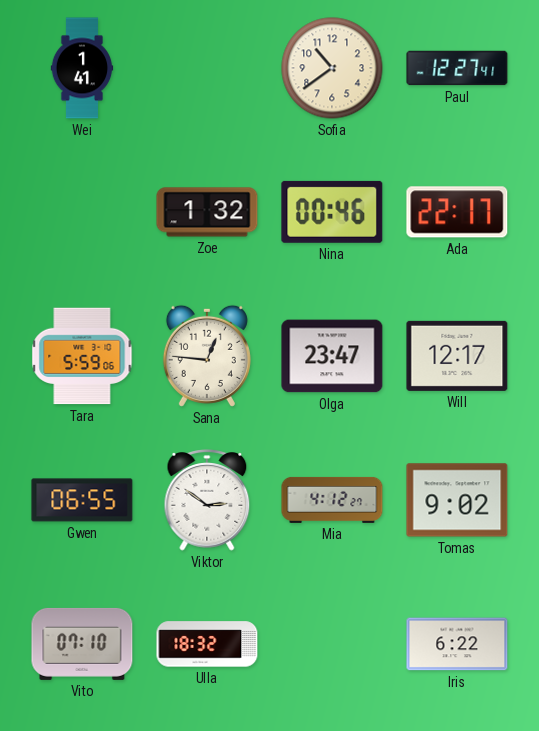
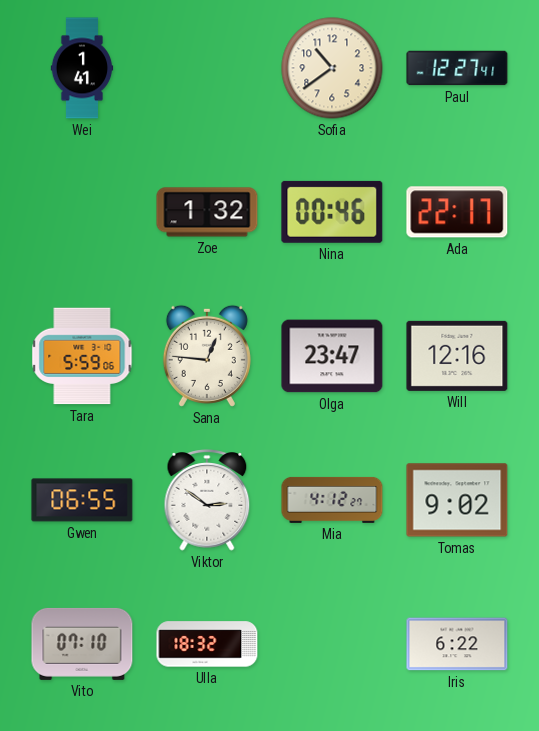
Will: 12:17 -> 12:16 (457, 356)
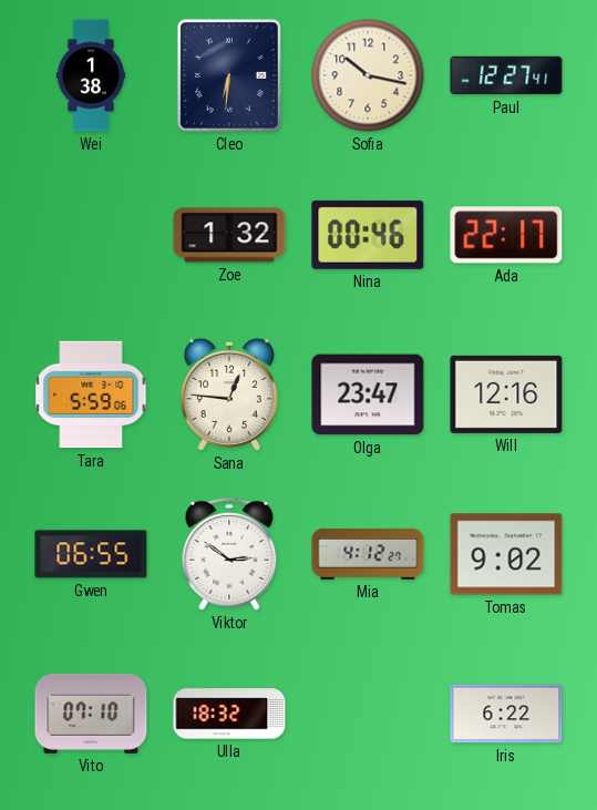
Wei: 1:41 -> 1:38 (91, 75)
Cleo: none -> 6:31 (229, 75)
Sofia: 10:39 -> 10:17 (368, 75)
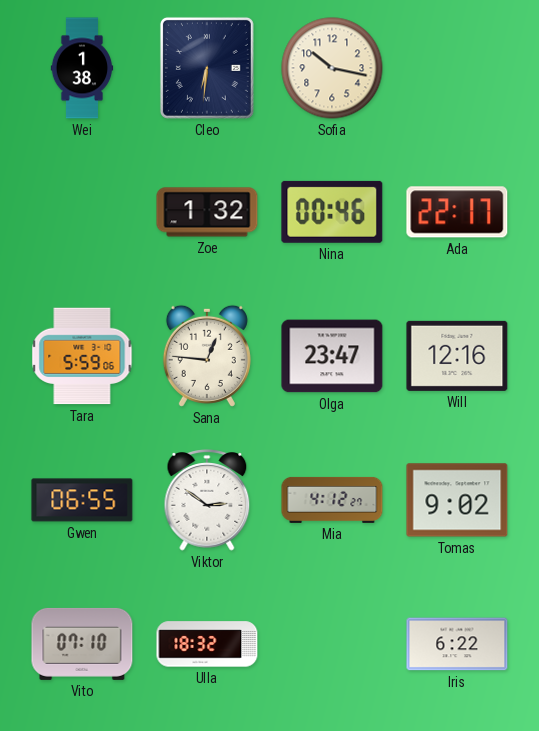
Paul: 12:27 -> none (506, 75)
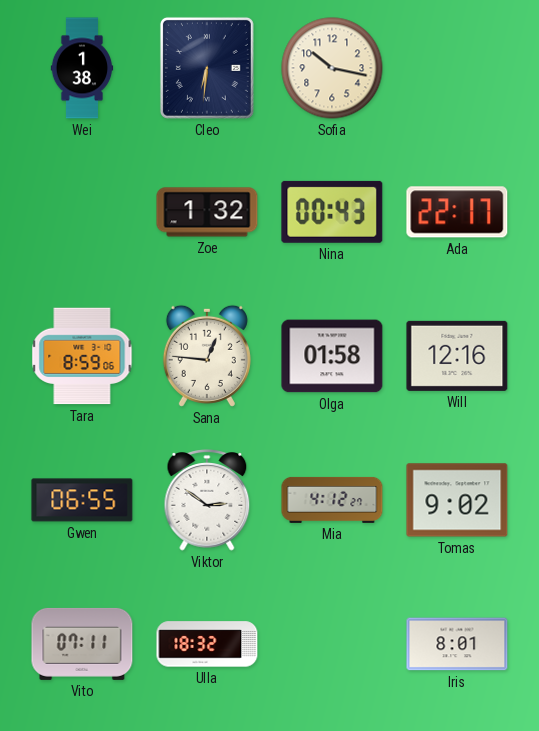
Nina: 00:46 -> 00:43 (332, 212)
Tara: 5:59 -> 8:59 (82, 356)
Olga: 23:47 -> 01:58 (332, 356)
Vito: 07:10 -> 07:11 (82, 644)
Iris: 6:22 -> 8:01 (457, 644)
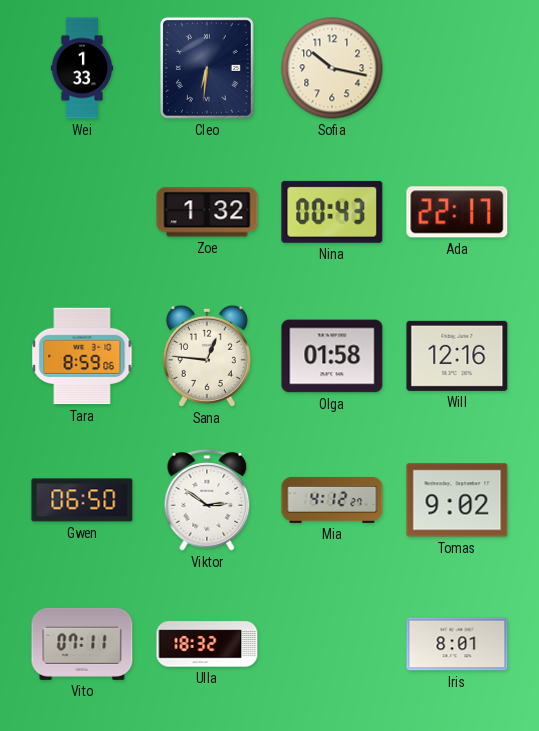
Wei: 1:38 -> 1:33 (82, 68)
Gwen: 06:55 -> 06:50 (82, 500)
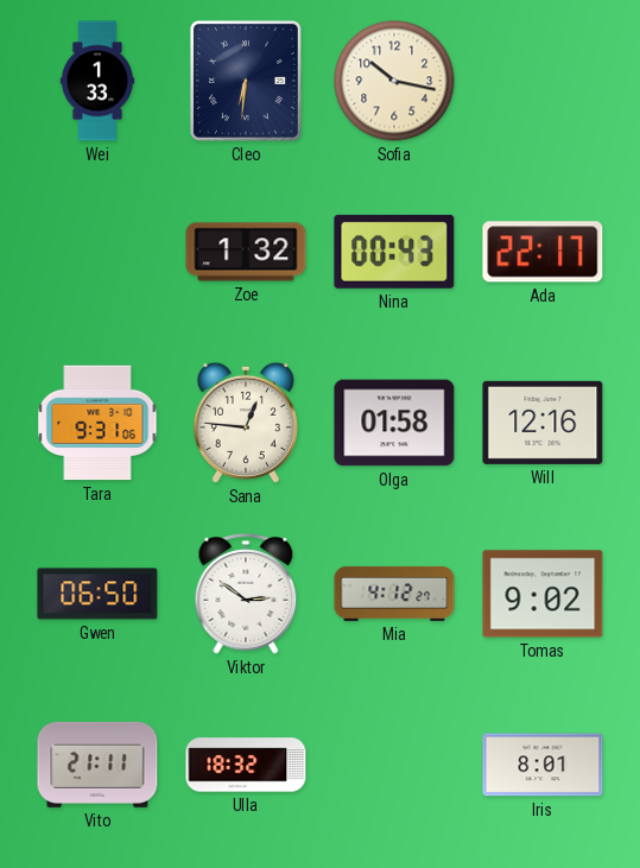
Tara: 8:59 -> 9:31 (97, 423)
Vito: 07:11 -> 21:11 (97, 765)
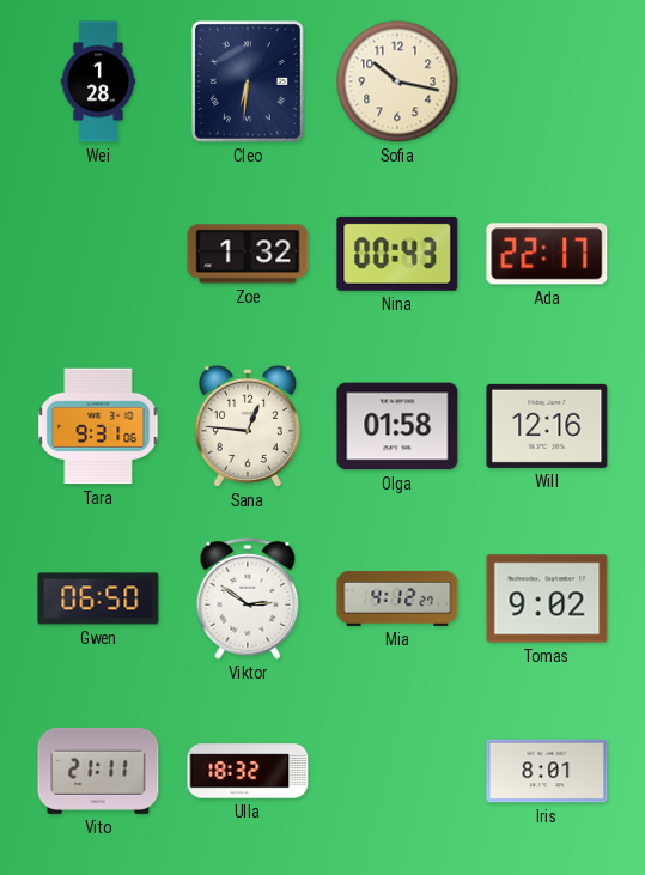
Wei: 1:33 -> 1:28 (98, 81)
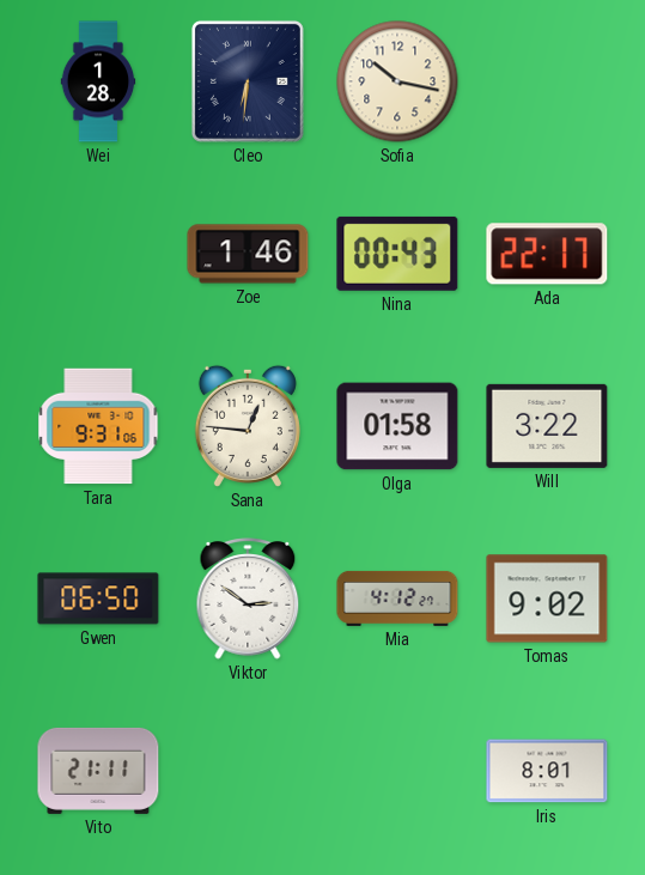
Zoe: 1:32 -> 1:46 (248, 254)
Will: 12:16 -> 3:22 (547, 426)
Ulla: 18:32 -> none (248, 771)
